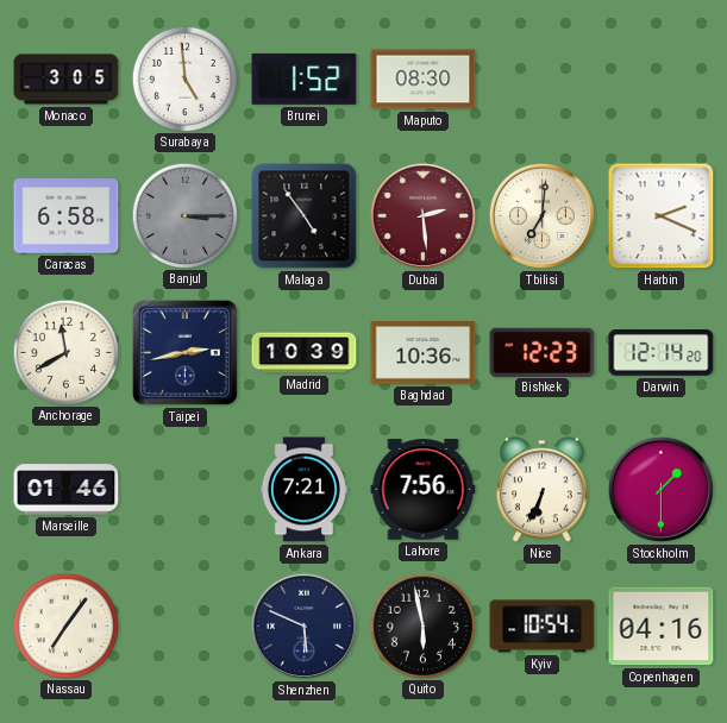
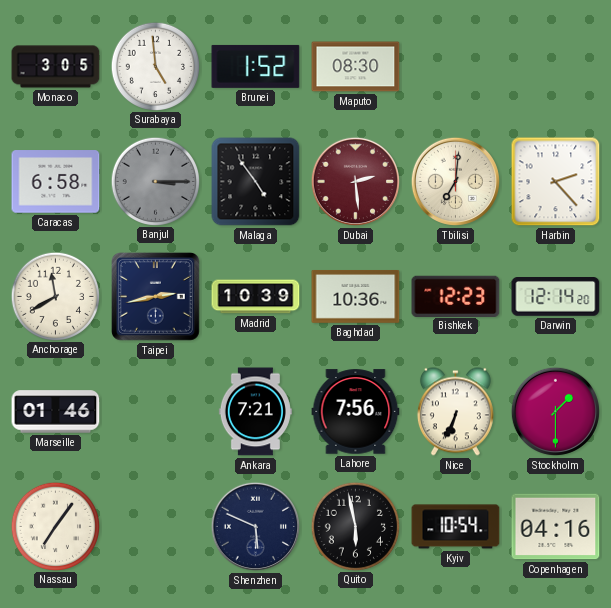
Harbin: 2:19 -> 2:23 (556, 182)
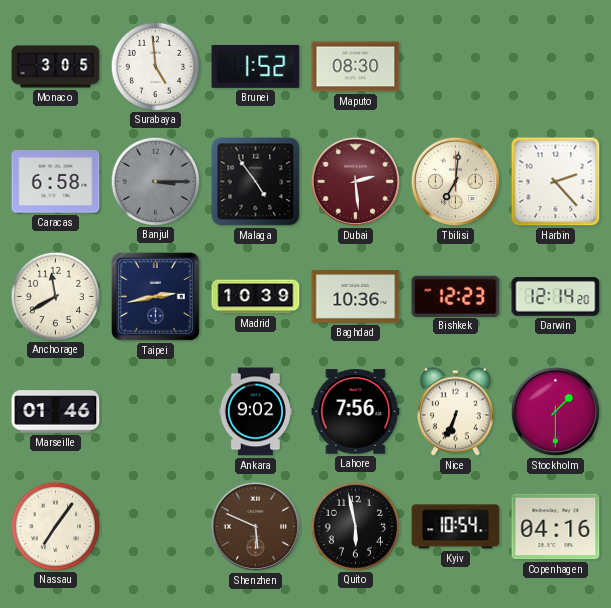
Ankara: 7:21 -> 9:02 (255, 412)
Shenzhen dial: navy -> brown (255, 526)
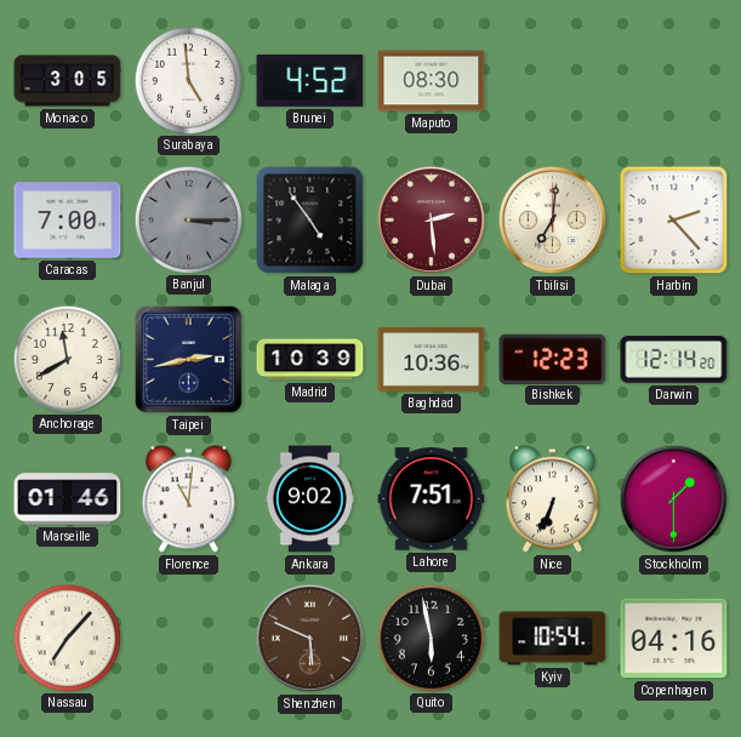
Brunei: 1:52 -> 4:52 (310, 80)
Caracas: 6:58 -> 7:00 (68, 221)
Florence: none -> 11:01 (188, 499)
Lahore: 7:56 -> 7:51 (432, 499)
Nassau: 7:06 -> 7:07 (67, 638)
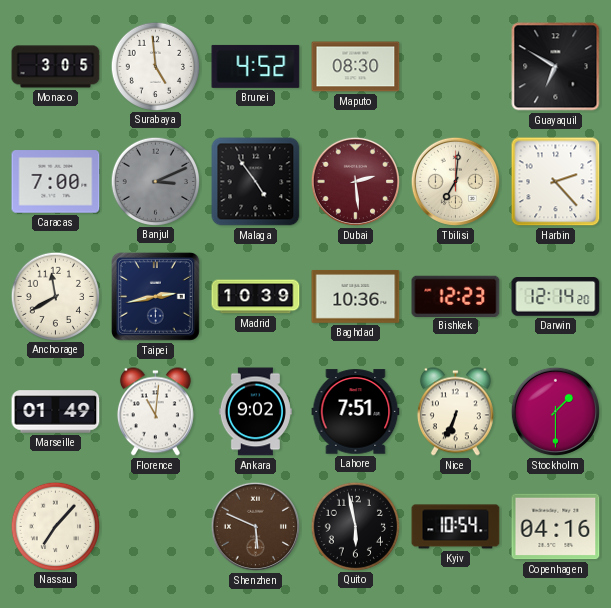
Guayaquil: none -> 6:50 (556, 67)
Banjul: 3:15 -> 3:11 (155, 181)
Marseille: 01:46 -> 01:49 (56, 412)
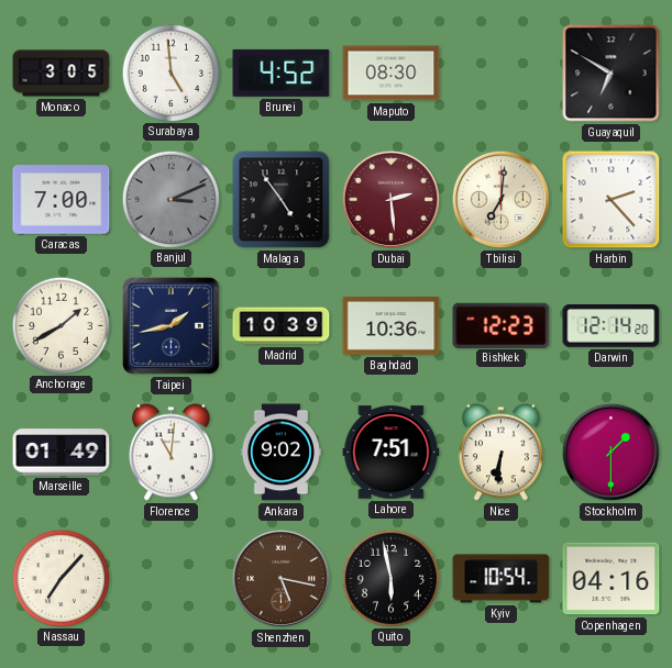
Anchorage: 11:40 -> 1:40 (60, 325)
Taipei: 2:43 -> 1:43 (170, 325)
Nice: 6:34 -> 6:31 (500, 453)
Shenzhen: 5:49 -> 5:17 (280, 578)
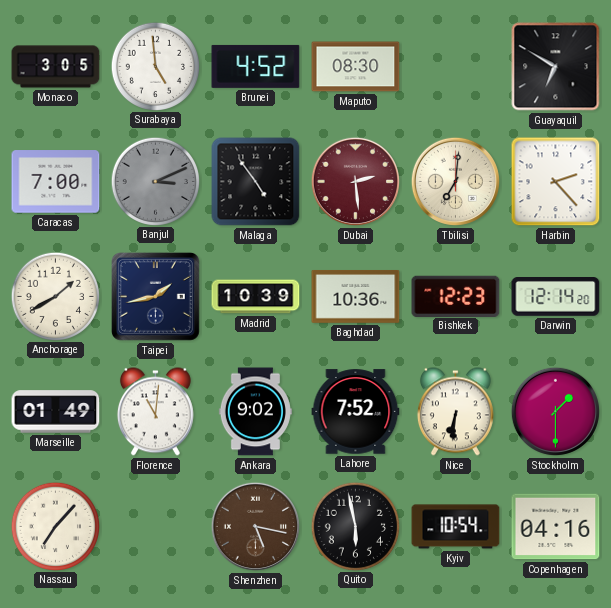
Lahore: 7:51 -> 7:52 (356, 412)
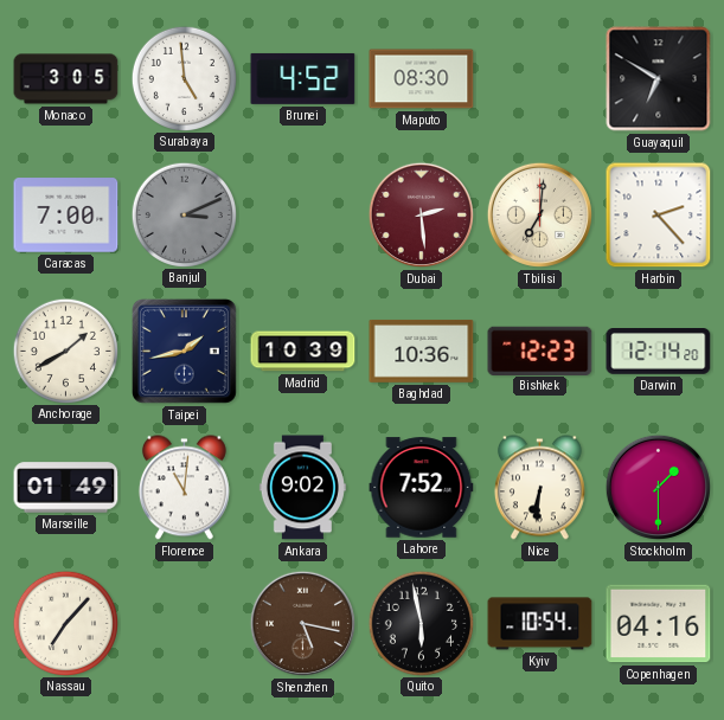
Malaga: 4:54 -> none (256, 182)
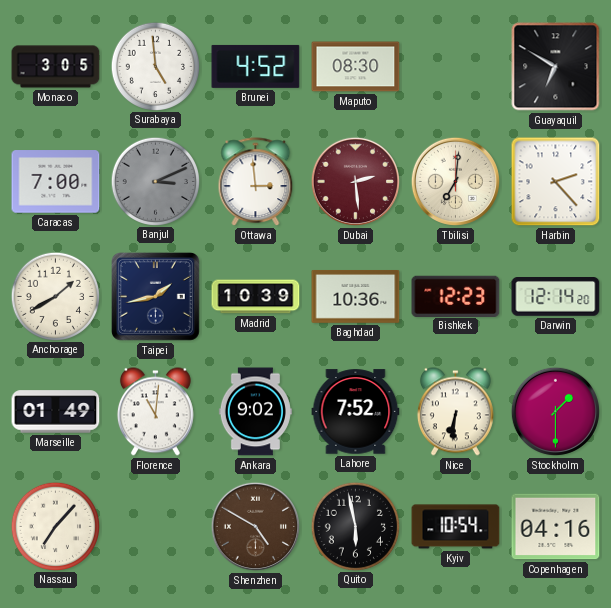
Ottawa: none -> 2:59 (256, 182)
Shenzhen: 5:17 -> 4:50 (255, 526)
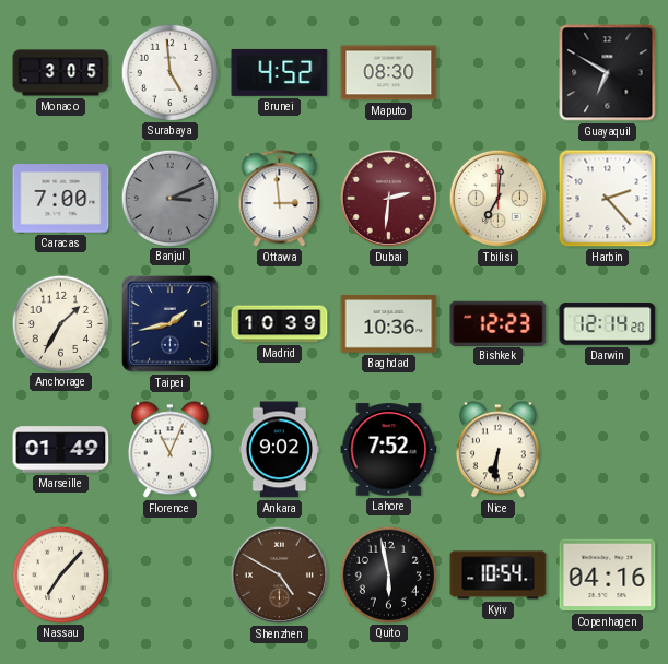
Dubai: 2:29 -> 2:31 (388, 198)
Anchorage: 1:40 -> 1:35 (60, 323)
Florence: 11:01 -> 11:04 (169, 450)
Stockholm: 1:30 -> none (555, 411)
